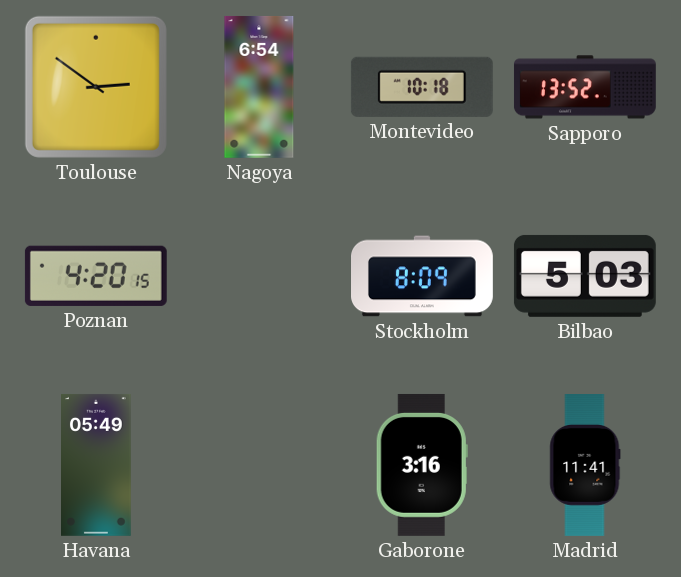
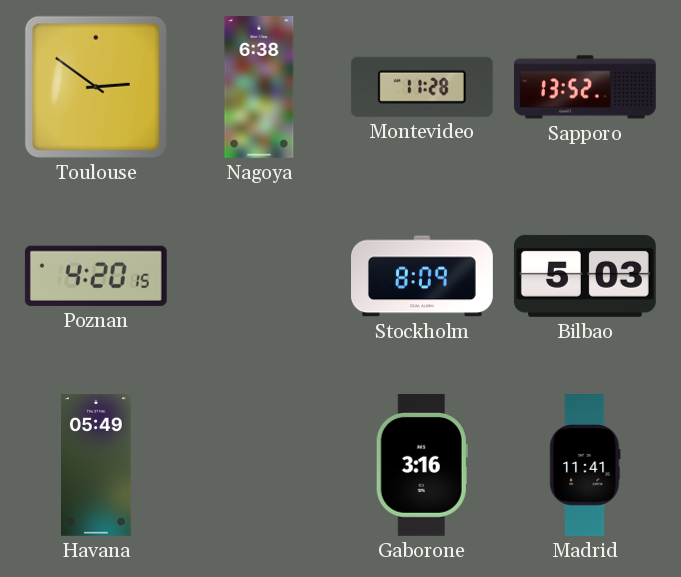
Nagoya: 6:54 -> 6:38 (259, 87)
Montevideo: 10:18 -> 11:28 (422, 87)
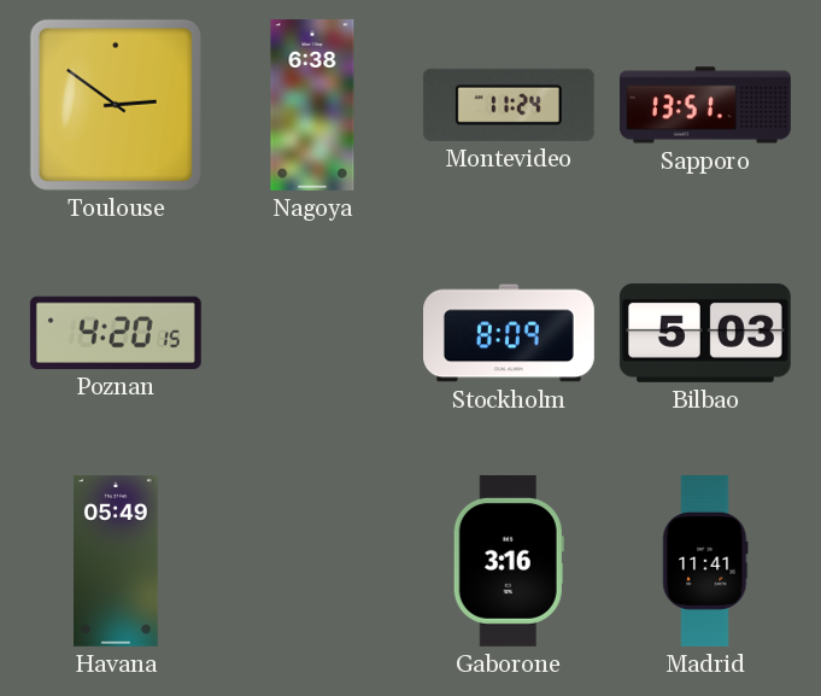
Montevideo: 11:28 -> 11:24 (509, 105)
Sapporo: 13:52 -> 13:51 (705, 105)
